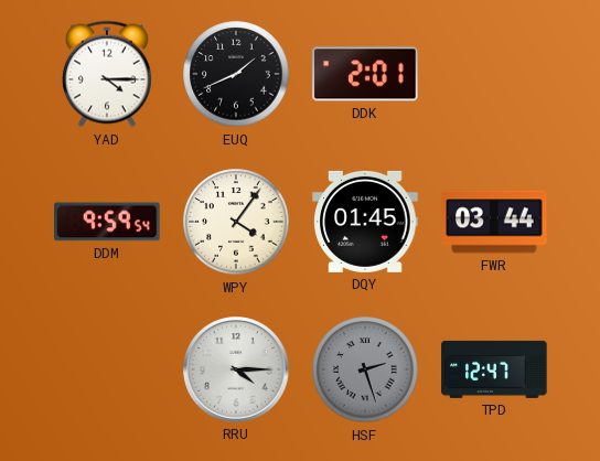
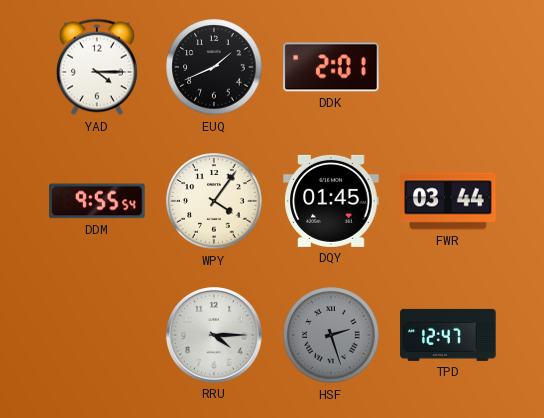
DDM: 9:59 -> 9:55 (97, 201)
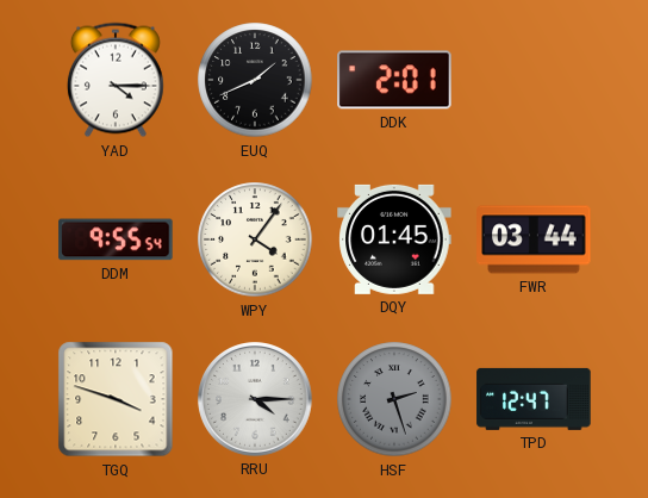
TGQ: none -> 3:48 (116, 399)
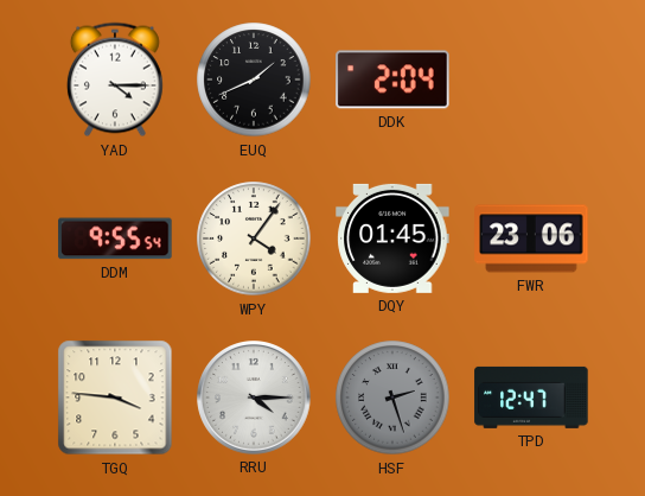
DDK: 2:01 -> 2:04 (392, 80)
FWR: 03:44 -> 23:06 (531, 239)
TGQ: 3:48 -> 3:46 (115, 398)
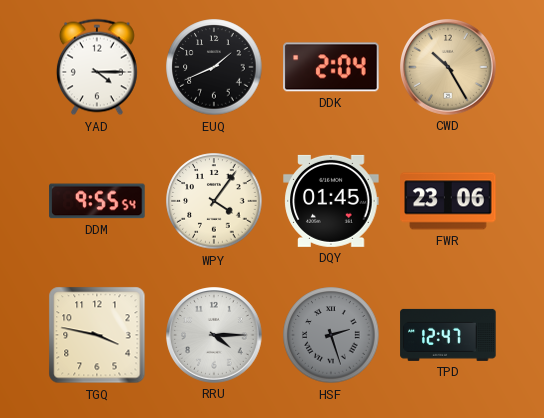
CWD: none -> 10:25 (448, 67)
TGQ: 3:46 -> 3:47 (97, 335)
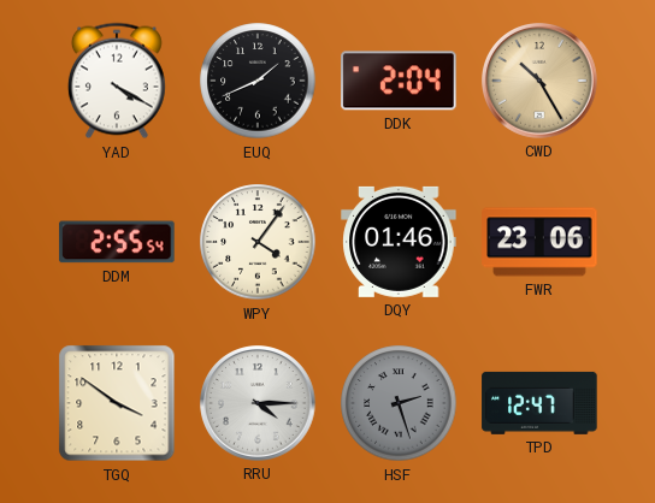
YAD: 4:15 -> 4:20 (117, 81)
DDM: 9:55 -> 2:55 (117, 242)
DQY: 01:45 -> 01:46 (399, 242)
TGQ: 3:47 -> 3:51 (117, 403)
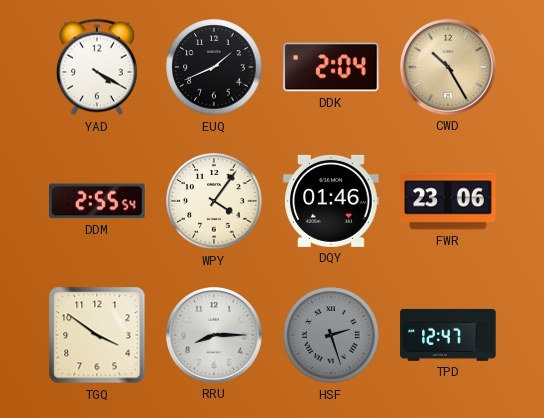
RRU: 4:15 -> 8:15 (214, 335)
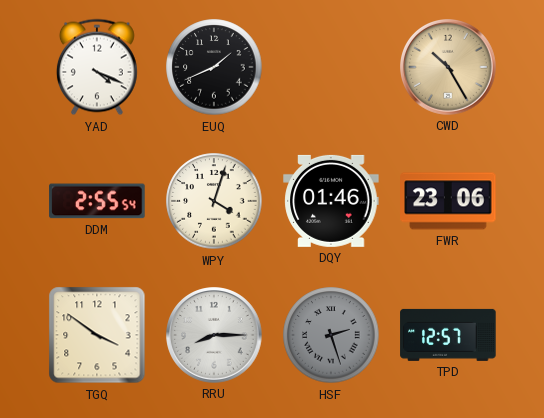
YAD: 4:20 -> 4:19 (97, 67)
DDK: 2:04 -> none (331, 67)
WPY: 4:06 -> 4:03 (214, 201)
TPD: 12:47 -> 12:57 (448, 335)
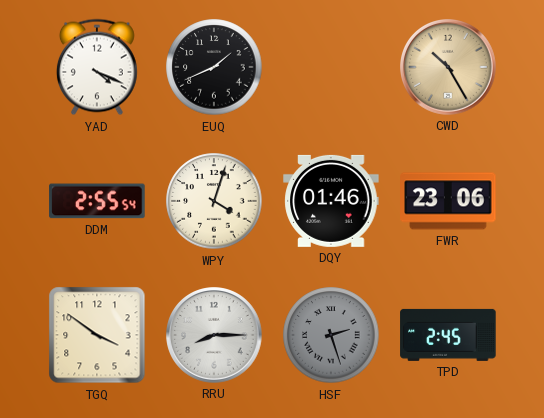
TPD: 12:57 -> 2:45 (448, 335)
